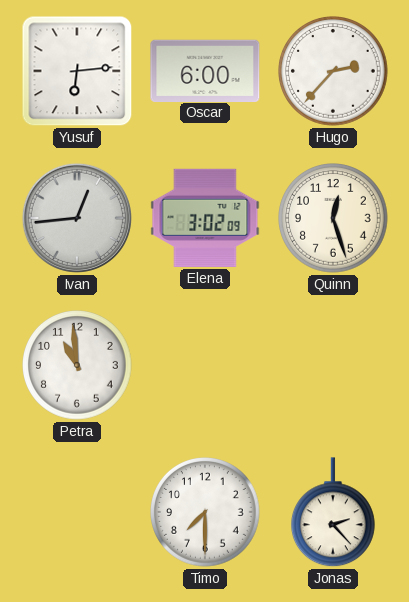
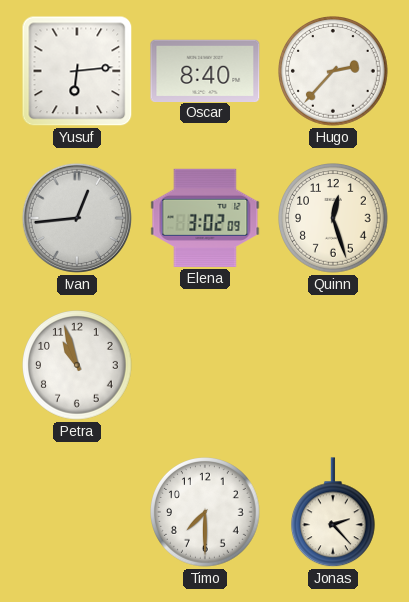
Oscar: 6:00 -> 8:40 (205, 70)
Petra: 10:59 -> 10:57 (77, 365)
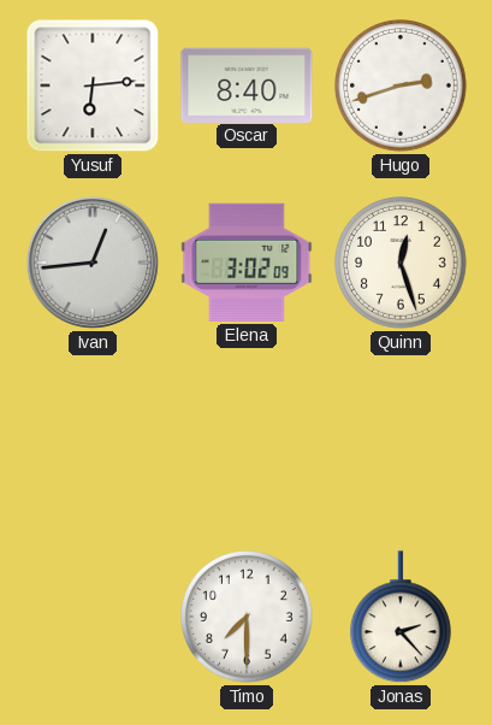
Hugo: 2:37 -> 2:42 (401, 86)
Petra: 10:57 -> none (77, 365)
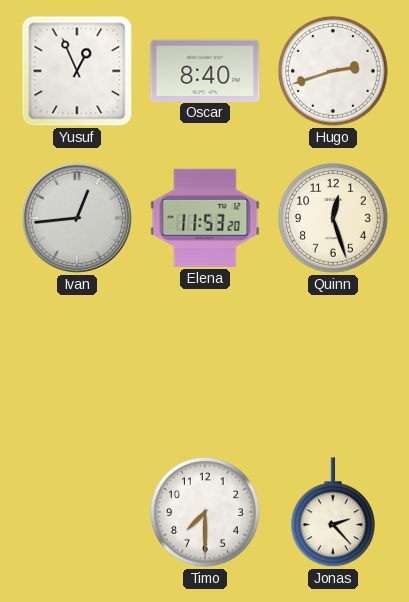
Yusuf: 6:14 -> 12:56 (77, 71)
Elena: 3:02 -> 11:53 (205, 218)
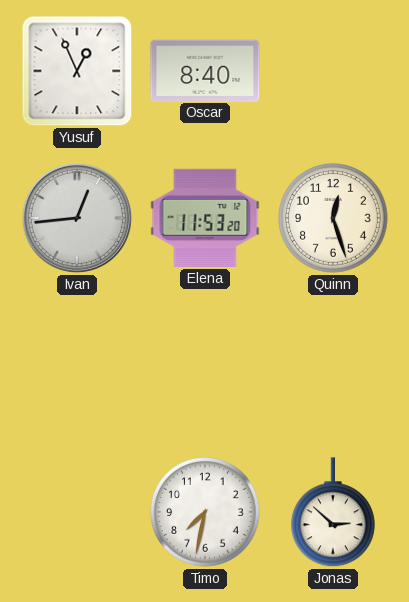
Hugo: 2:42 -> none (333, 71)
Timo: 7:30 -> 7:32 (205, 512)
Jonas: 2:23 -> 2:52 (334, 513)
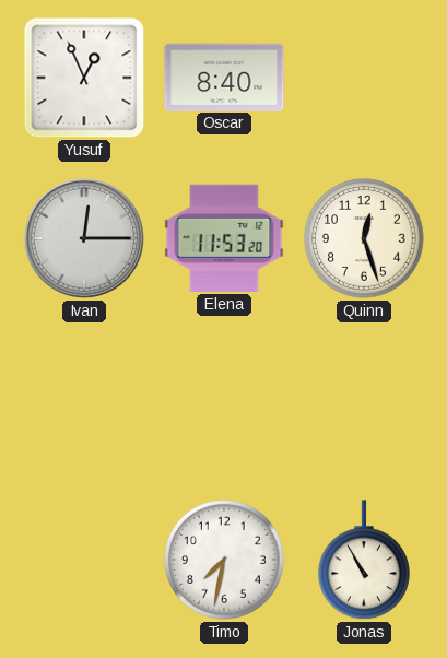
Ivan: 12:44 -> 12:15 (84, 238)
Jonas: 2:52 -> 10:55 (365, 561)
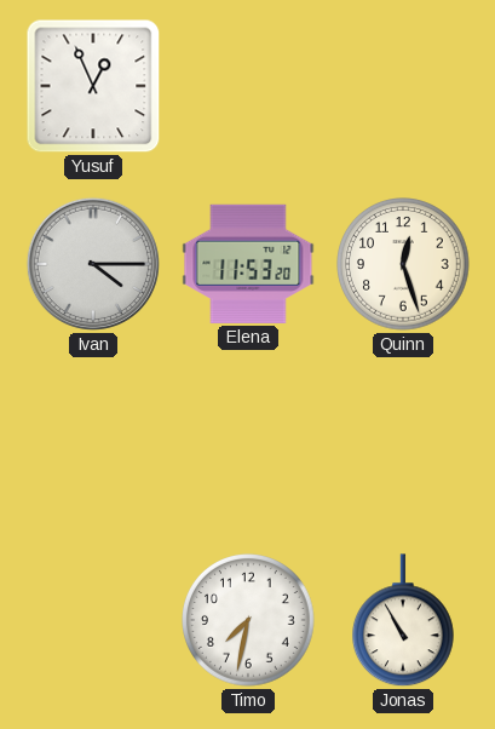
Oscar: 8:40 -> none (224, 77)
Ivan: 12:15 -> 4:15 (93, 264)
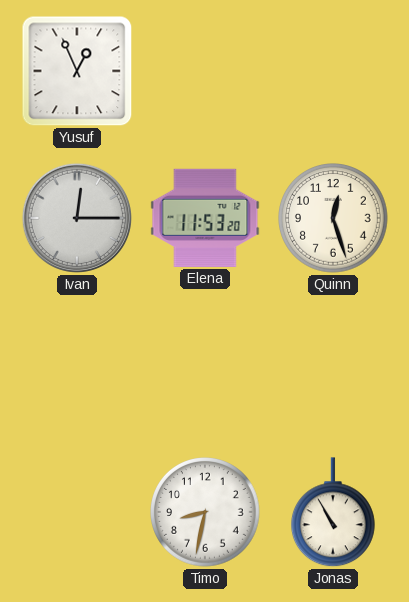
Ivan: 4:15 -> 12:15 (77, 218)
Timo: 7:32 -> 8:32 (205, 512)
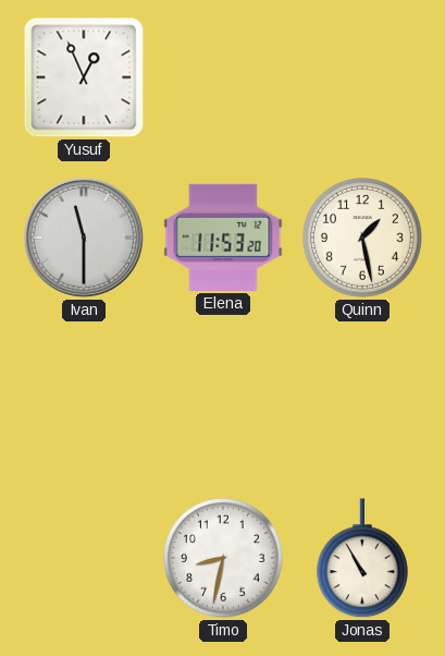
Ivan: 12:15 -> 11:30 (84, 238)
Quinn: 12:27 -> 1:28 (362, 238)
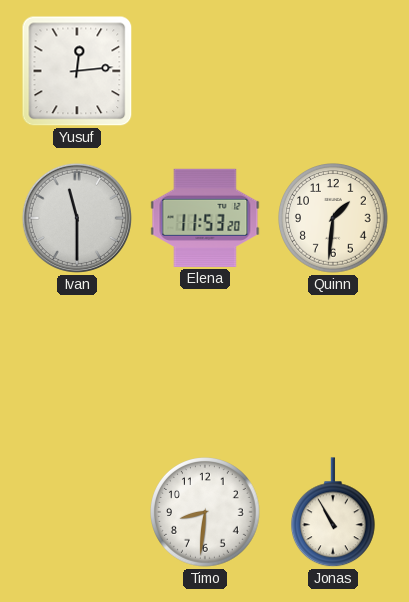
Yusuf: 12:56 -> 12:14 (77, 71)
Quinn: 1:28 -> 1:31 (333, 218)
Timo: 8:32 -> 8:31 (205, 512)
